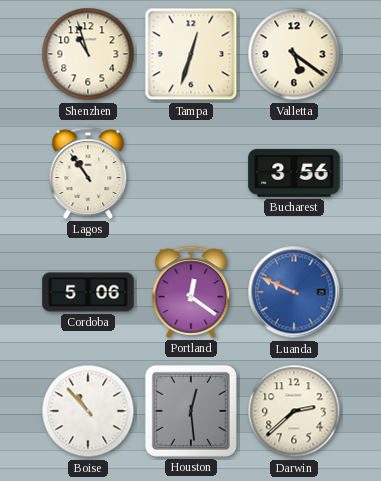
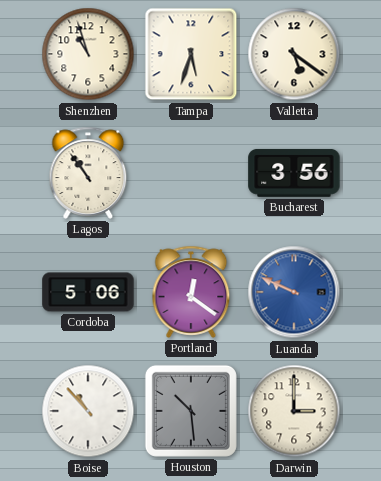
Tampa: 12:33 -> 5:33 (191, 54)
Houston: 12:29 -> 10:29 (191, 411)
Darwin: 2:38 -> 3:00 (294, 411)
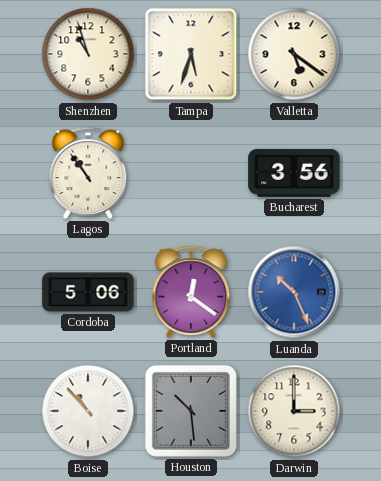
Luanda: 9:49 -> 10:26 (294, 292)
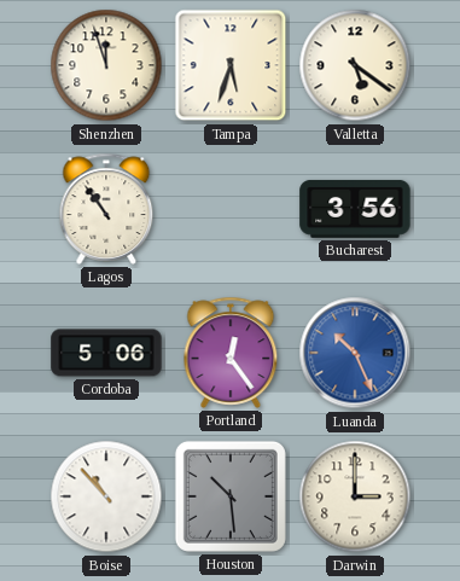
Shenzhen: 10:57 -> 11:57 (106, 65)
Portland: 12:21 -> 12:24 (231, 353)
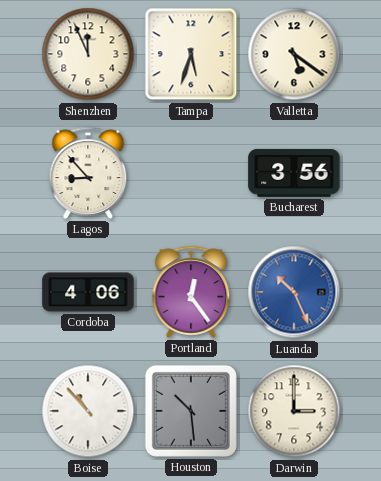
Shenzhen: 11:57 -> 11:56 (88, 54)
Lagos: 10:54 -> 8:53 (88, 173)
Cordoba: 5:06 -> 4:06 (88, 292)
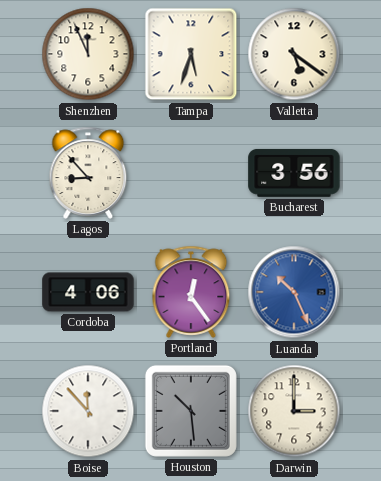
Boise: 10:53 -> 11:53 (88, 411)
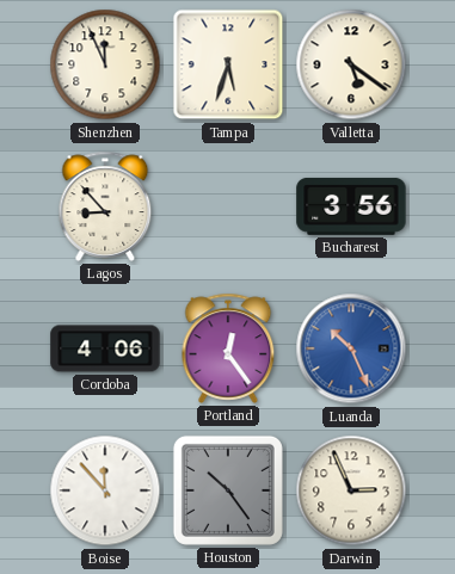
Houston: 10:29 -> 10:24 (228, 490)
Darwin: 3:00 -> 2:56 (351, 490)
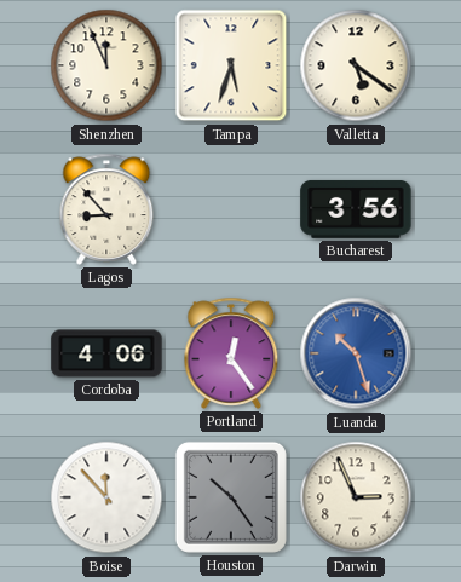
Luanda: 10:26 -> 10:27 (356, 353)
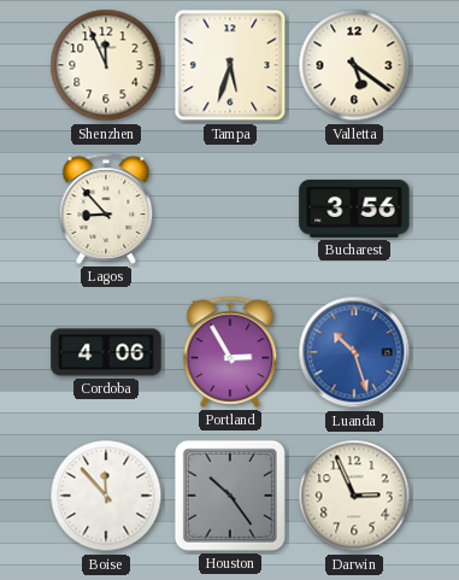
Portland: 12:24 -> 2:55 (230, 352)
